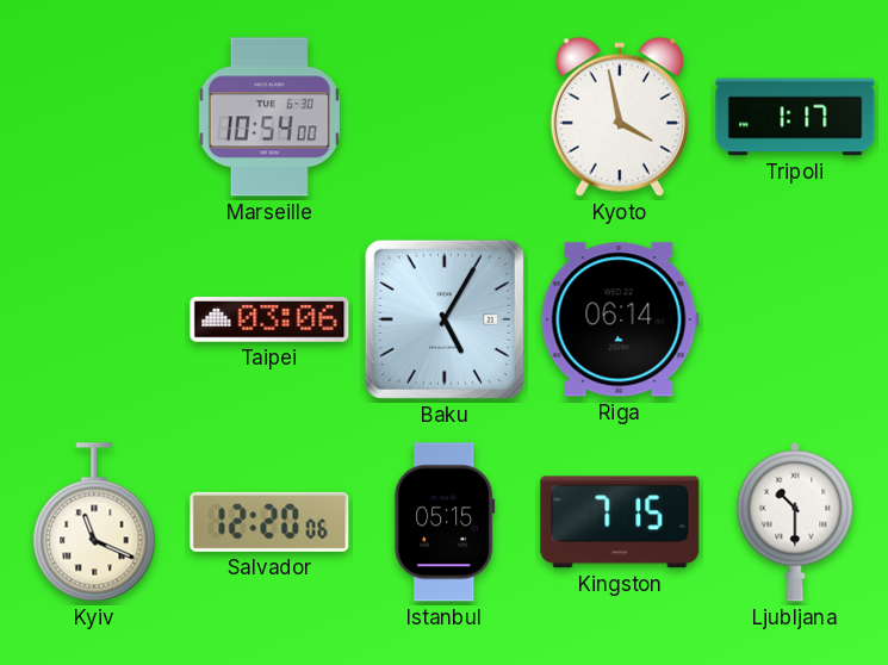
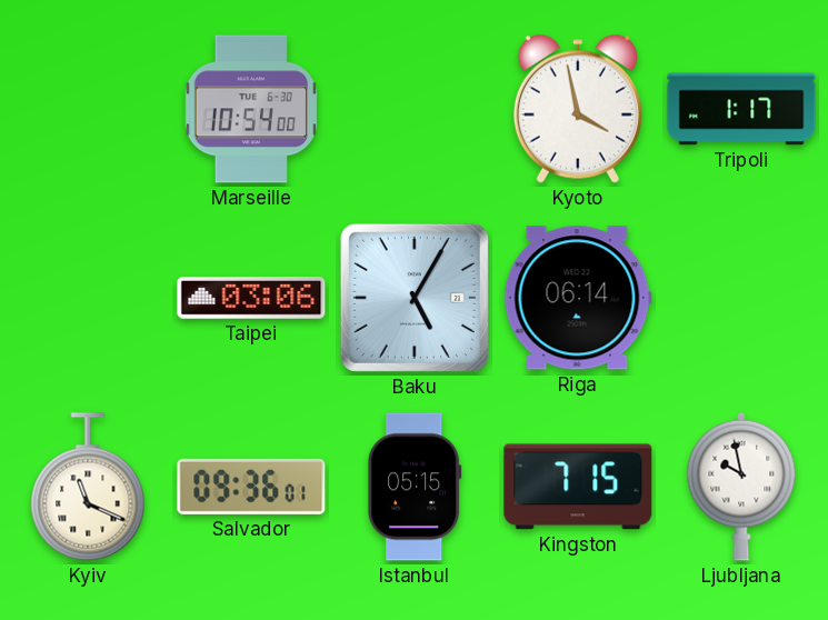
Salvador: 12:20 -> 09:36 (251, 487)
Ljubljana: 10:30 -> 9:58 (741, 487)
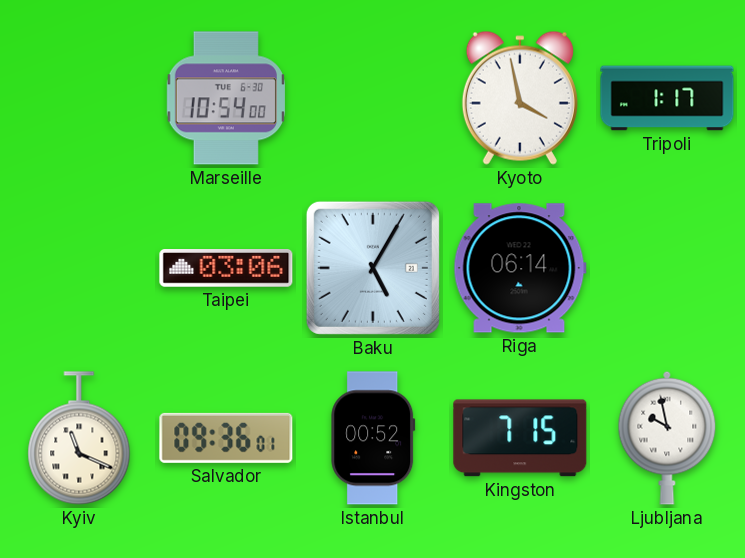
Istanbul: 05:15 -> 00:52 (373, 438)
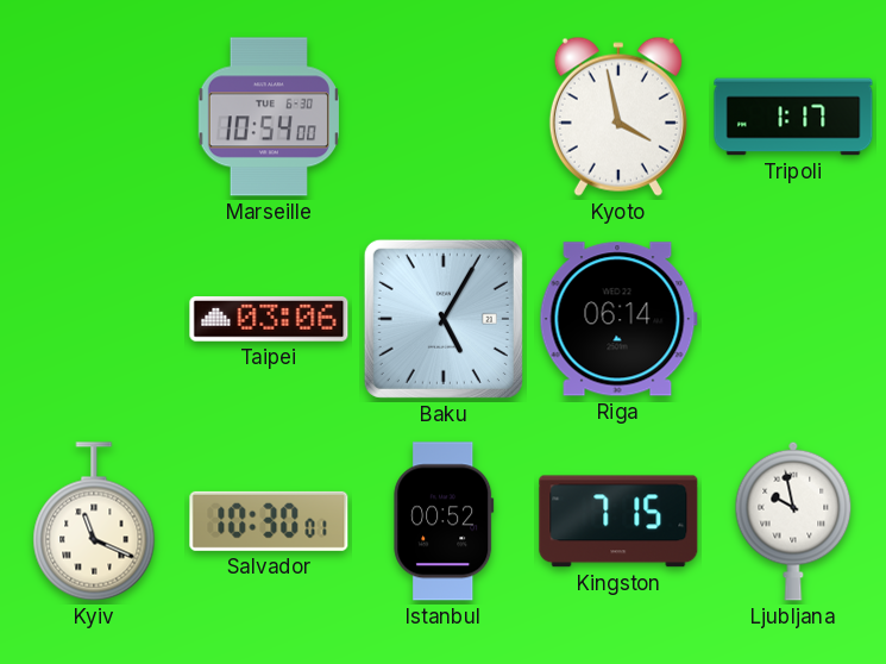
Salvador: 09:36 -> 10:30 (269, 521)
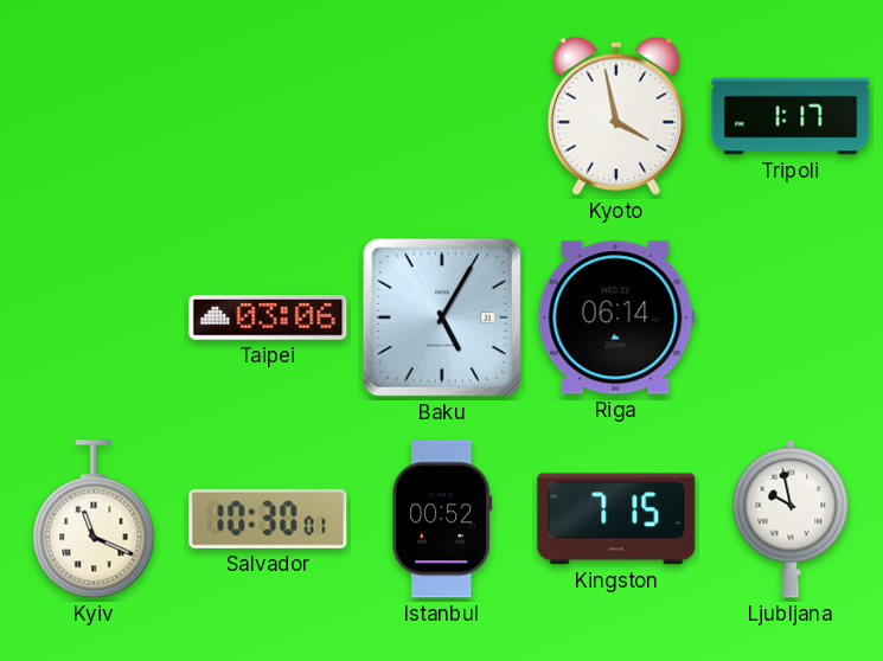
Marseille: 10:54 -> none (269, 117)
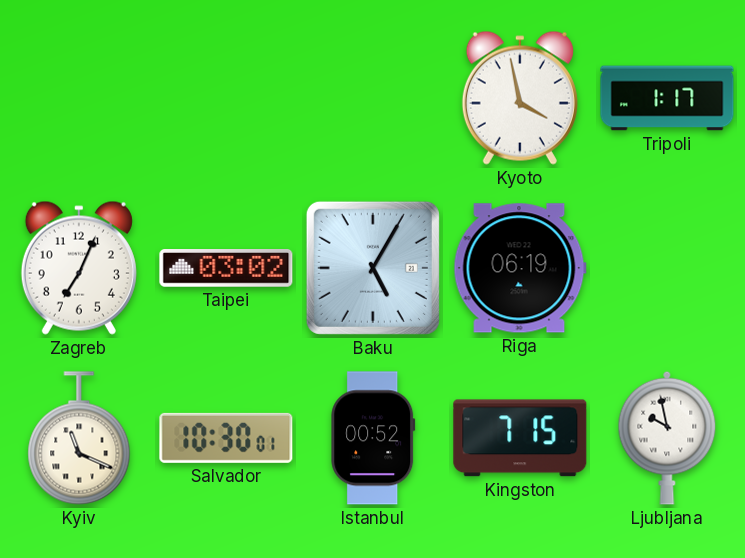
Zagreb: none -> 7:04 (79, 268)
Taipei: 03:06 -> 03:02 (226, 269)
Riga: 06:14 -> 06:19 (520, 268)
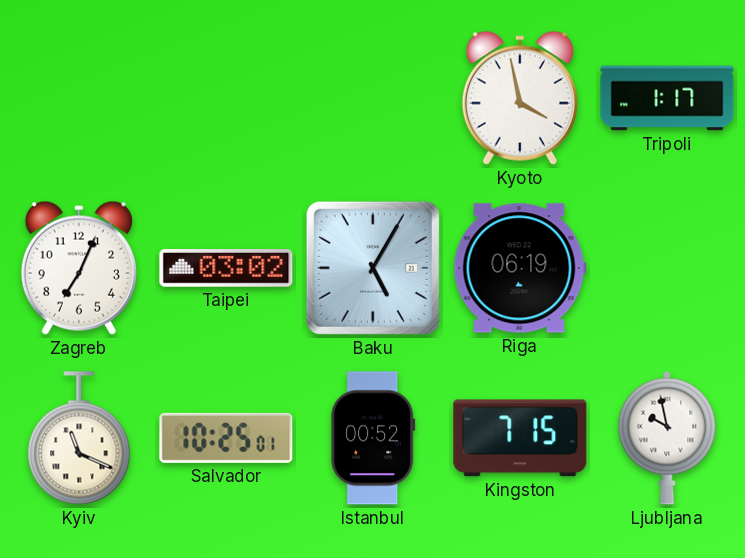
Salvador: 10:30 -> 10:25 (226, 438)
